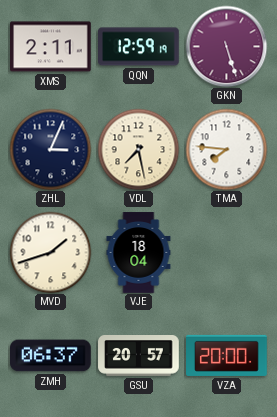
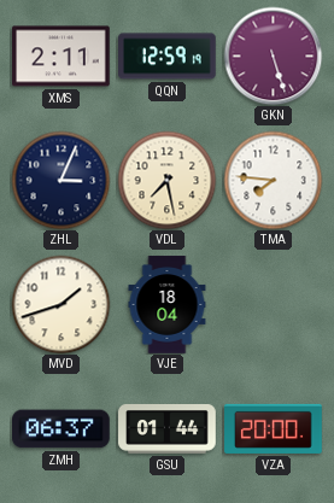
GSU: 20:57 -> 01:44 (168, 429)
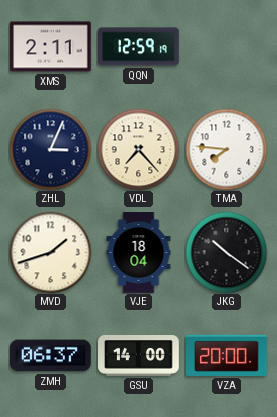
GKN: 5:27 -> none (273, 55)
VDL: 7:28 -> 7:23 (138, 149)
JKG: none -> 10:21 (226, 252)
GSU: 01:44 -> 14:00 (139, 356)
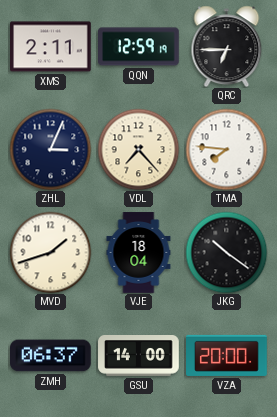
QRC: none -> 6:45 (227, 46)
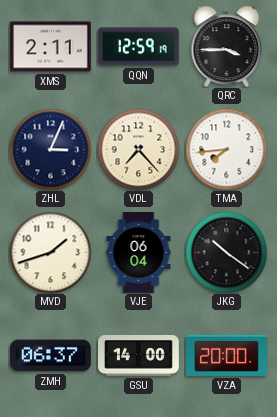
QRC: 6:45 -> 3:45 (227, 46)
TMA: 7:46 -> 7:44 (226, 149)
VJE: 18:04 -> 06:04 (139, 253)
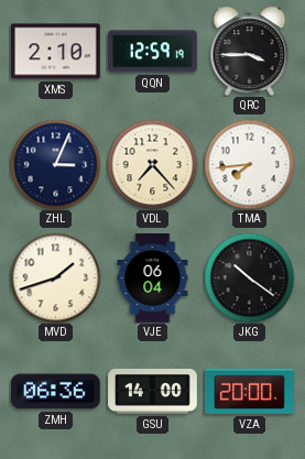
XMS: 2:11 -> 2:10 (56, 52)
ZMH: 06:37 -> 06:36 (56, 392)
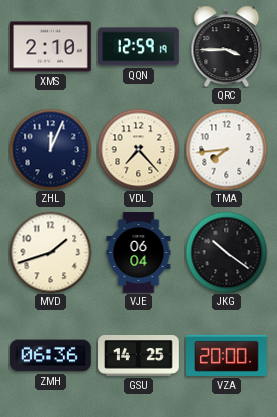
ZHL: 3:04 -> 12:04 (50, 149)
GSU: 14:00 -> 14:25 (139, 356)
